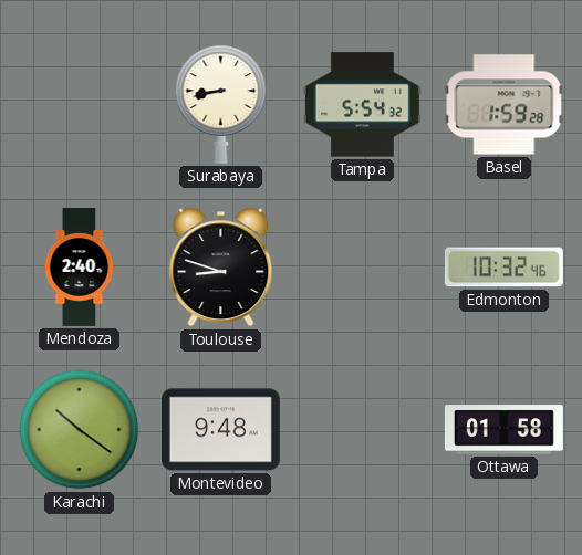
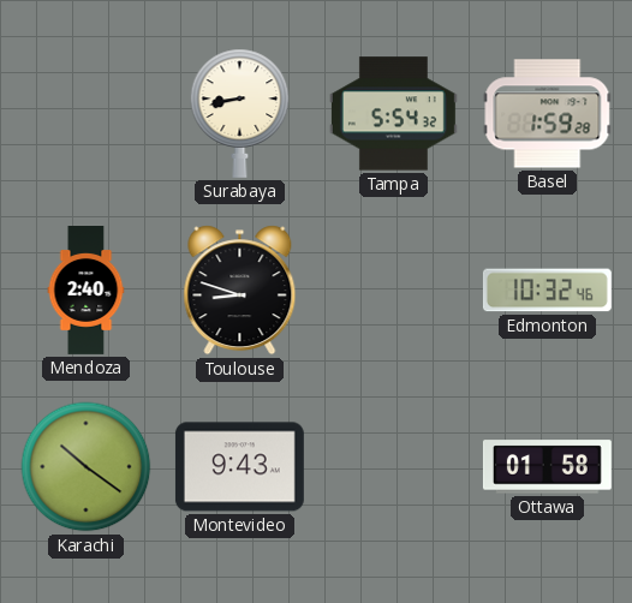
Montevideo: 9:48 -> 9:43 (239, 467)
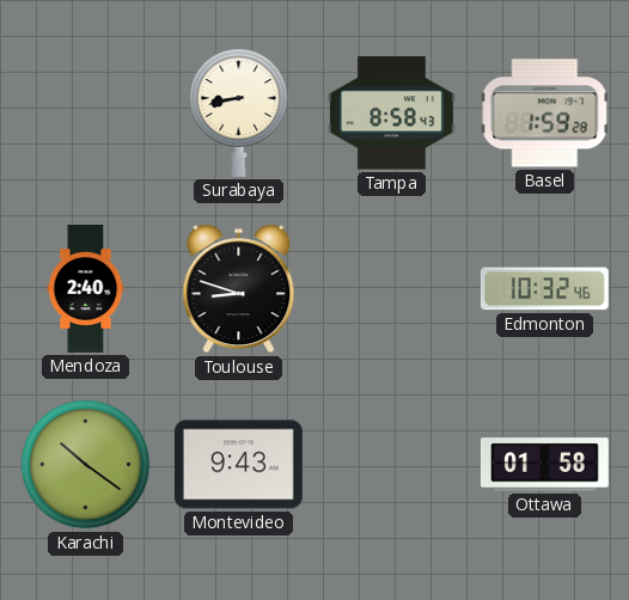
Tampa: 5:54 -> 8:58 (391, 114)
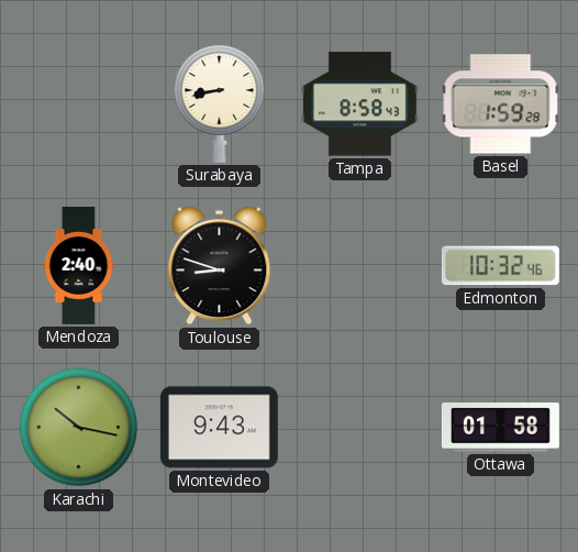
Karachi: 10:21 -> 10:17 (79, 428)
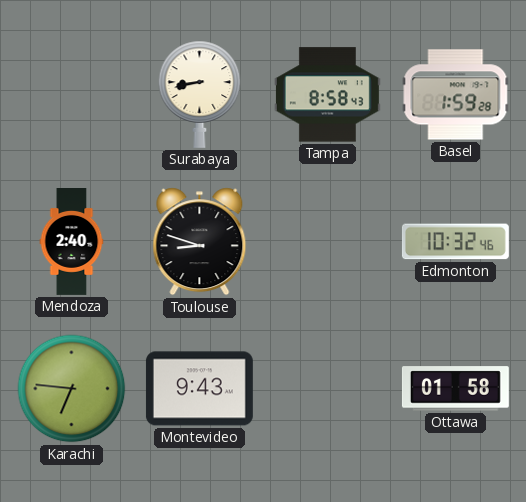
Karachi: 10:17 -> 6:46 (72, 389)
